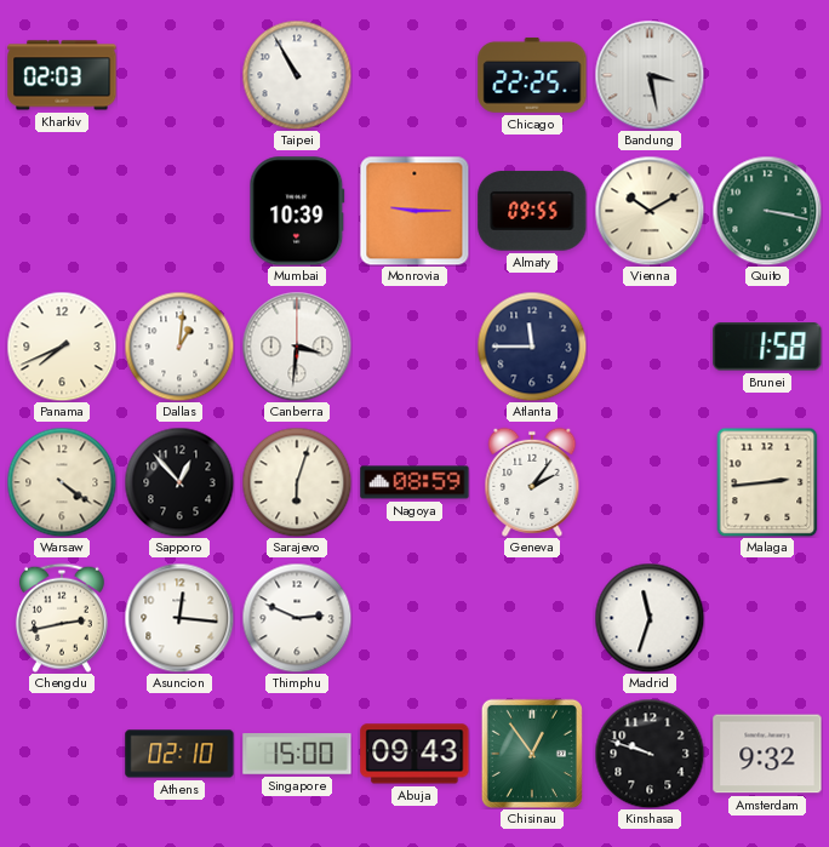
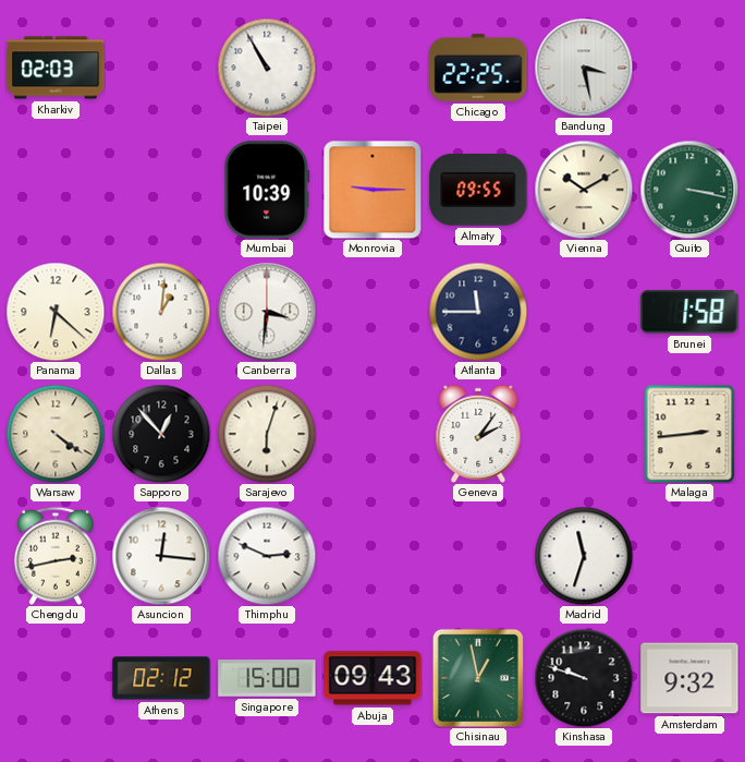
Panama: 7:41 -> 6:22 (56, 312)
Nagoya: 08:59 -> none (414, 482)
Athens: 02:10 -> 02:12 (161, 678)
Chisinau: 12:54 -> 12:58 (478, 678)
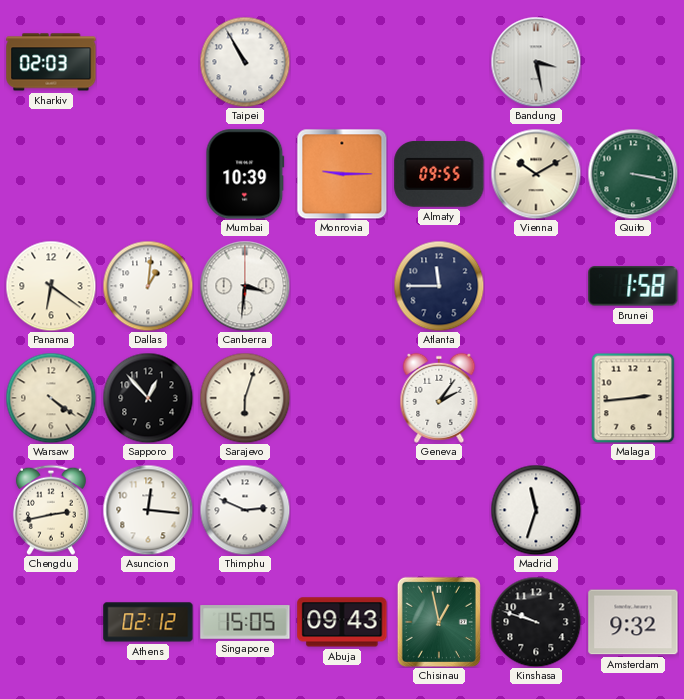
Chicago: 22:25 -> none (478, 68)
Panama: 6:22 -> 6:21 (51, 286)
Singapore: 15:00 -> 15:05 (245, 622)
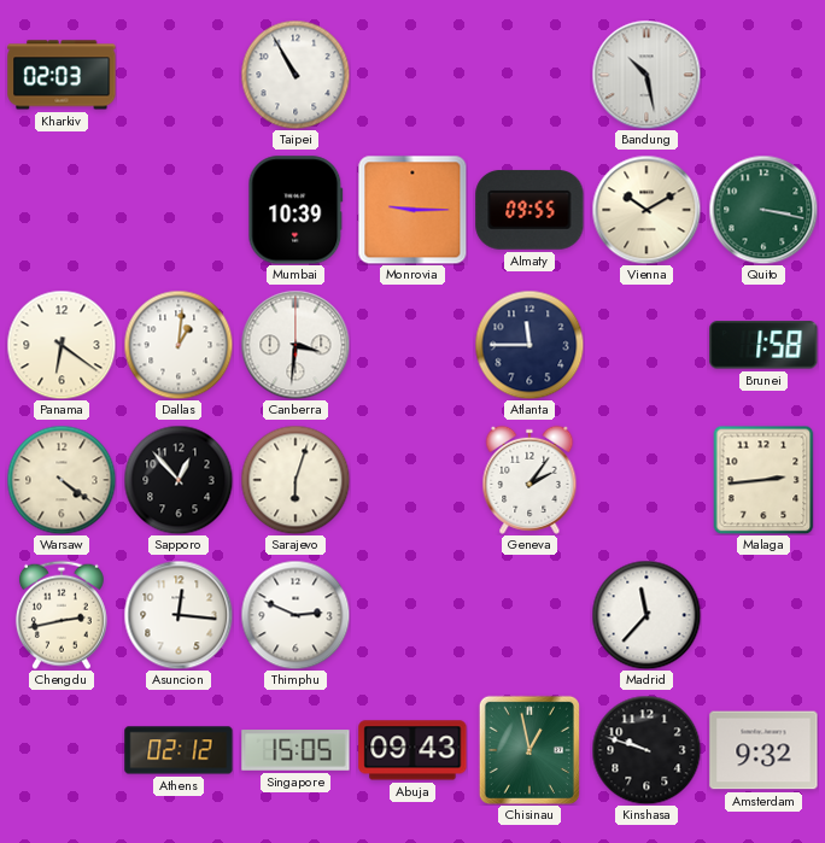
Bandung: 3:28 -> 10:28 (646, 75)
Madrid: 11:33 -> 11:37 (646, 615)
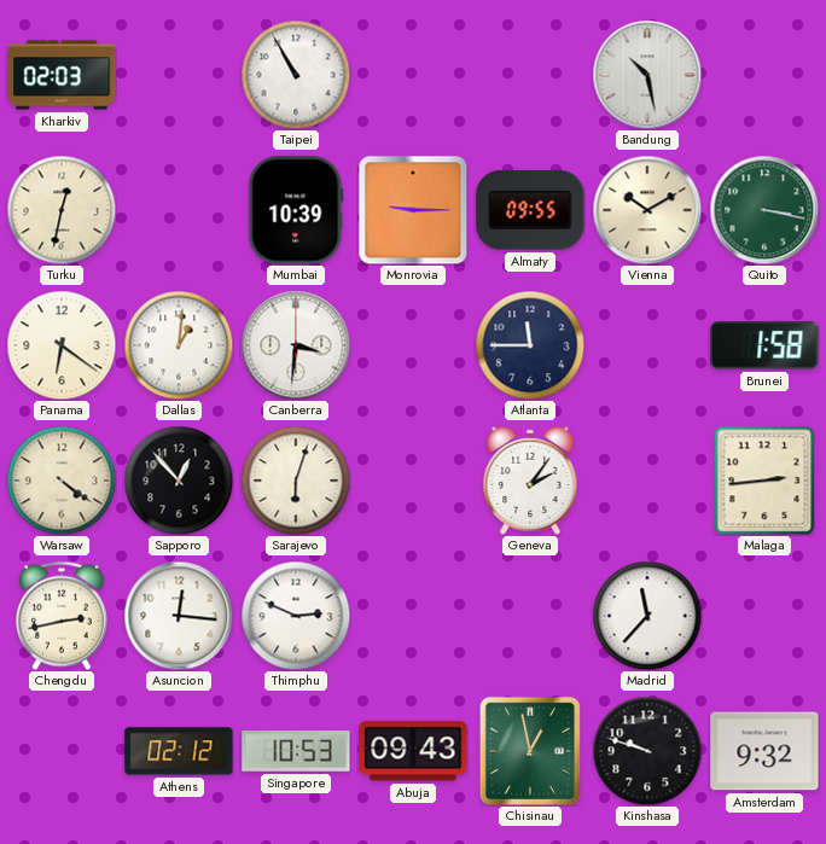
Turku: none -> 12:32 (62, 210)
Singapore: 15:05 -> 10:53 (296, 751)
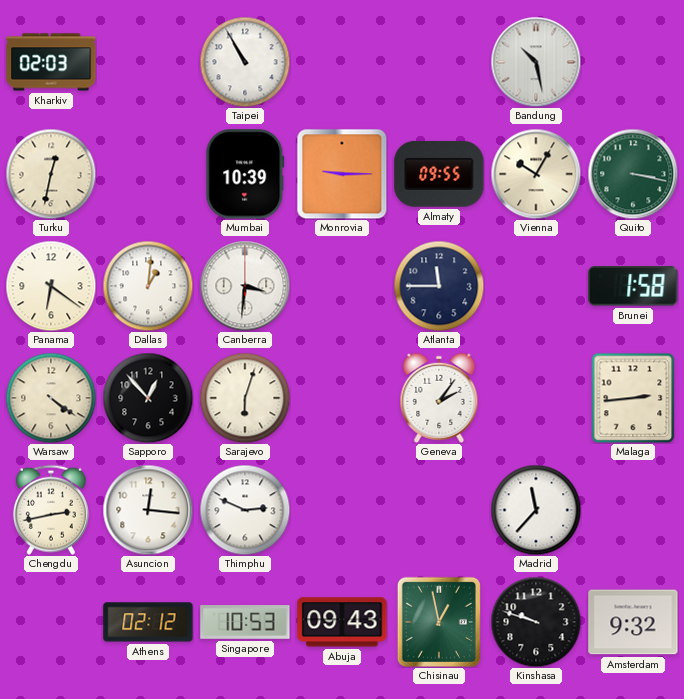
Vienna: 10:10 -> 10:05 (536, 174)
